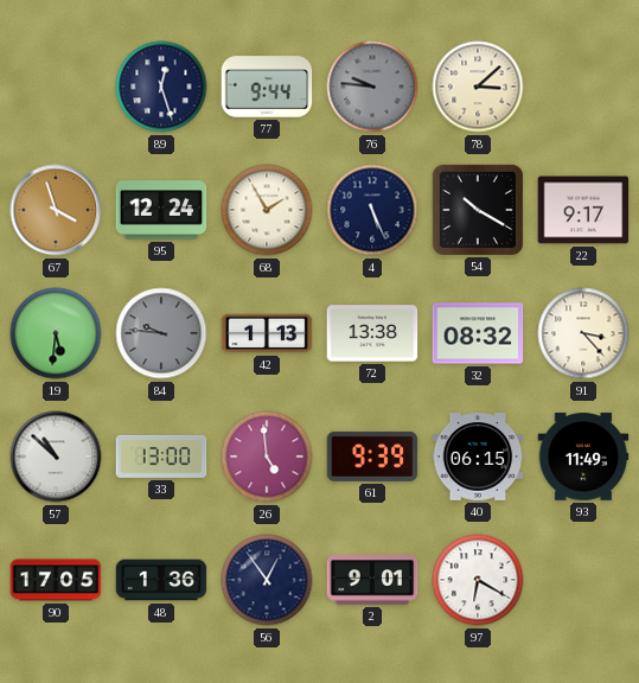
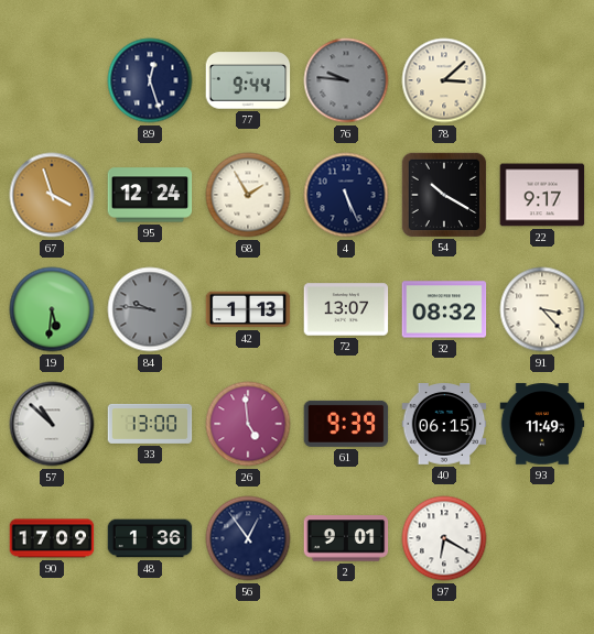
72: 13:38 -> 13:07 (346, 309)
90: 17:05 -> 17:09 (52, 538)
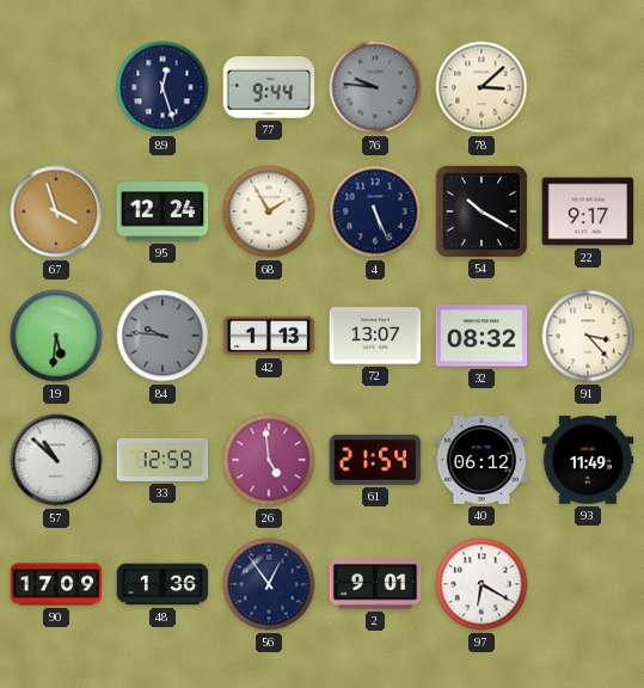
33: 13:00 -> 12:59 (162, 460)
61: 9:39 -> 21:54 (375, 460)
40: 06:15 -> 06:12 (482, 461)
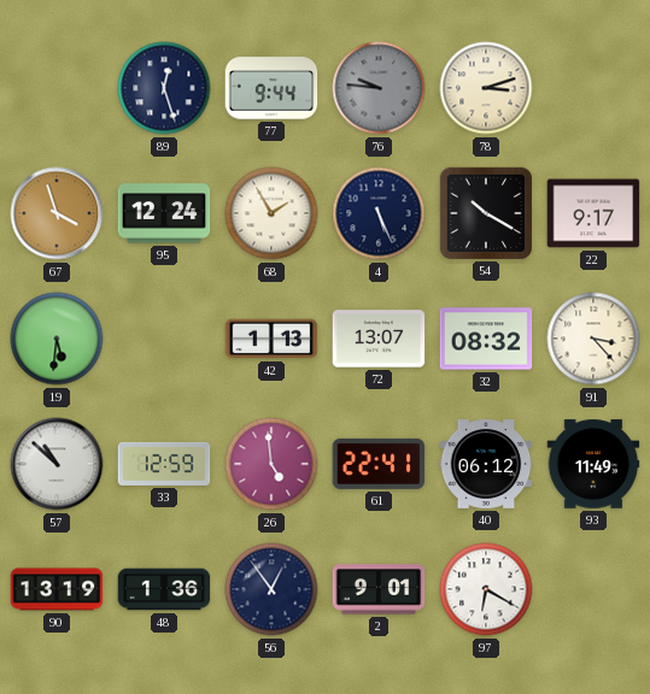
78: 3:08 -> 3:12 (486, 88)
84: 9:46 -> none (162, 336)
61: 21:54 -> 22:41 (379, 464)
90: 17:09 -> 13:19 (57, 589)
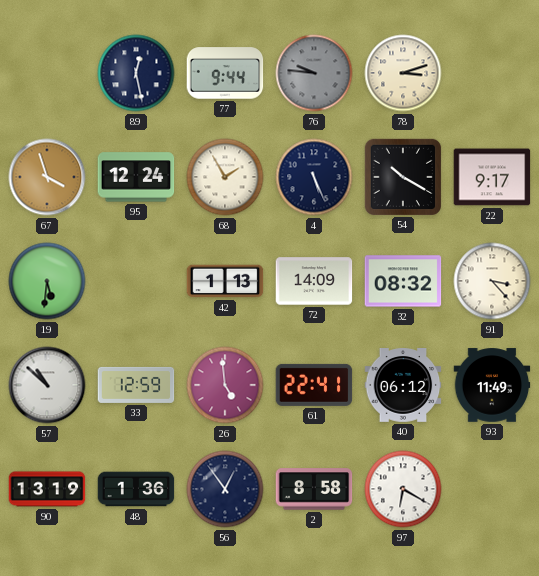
89: 12:27 -> 12:28 (136, 73)
72: 13:07 -> 14:09 (314, 281)
2: 9:01 -> 8:58 (314, 489)
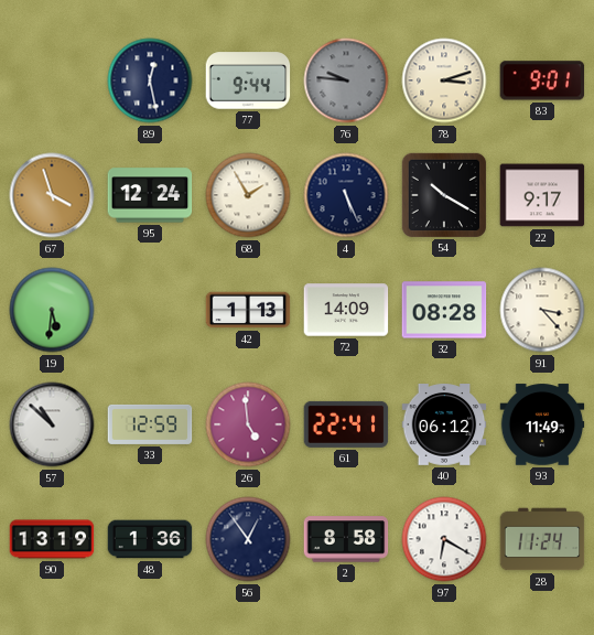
83: none -> 9:01 (542, 80)
32: 08:32 -> 08:28 (444, 310)
28: none -> 11:24 (542, 539)
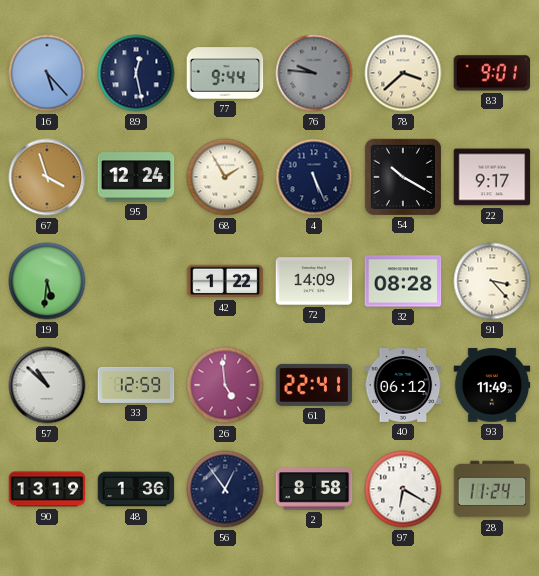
16: none -> 5:23 (47, 73)
78: 3:12 -> 3:38 (403, 73)
42: 1:13 -> 1:22 (225, 281)
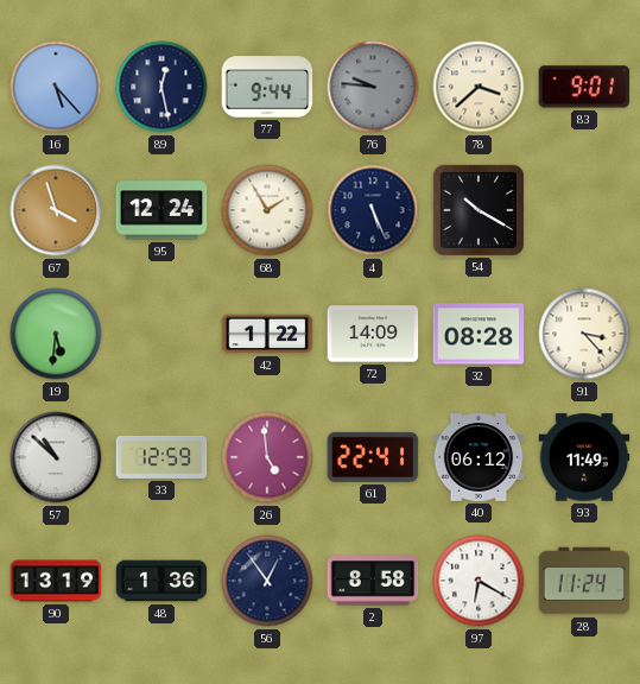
22: 9:17 -> none (492, 177)
